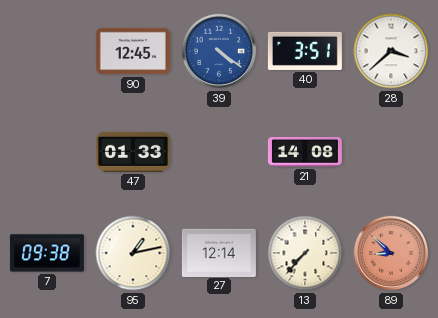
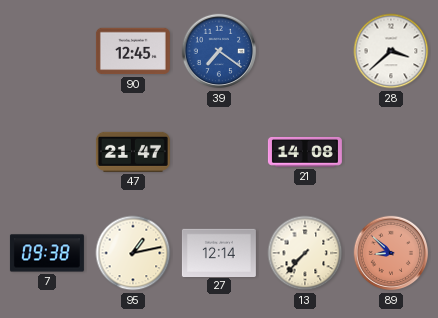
39: 4:21 -> 7:21 (219, 51)
40: 3:51 -> none (305, 51)
47: 01:33 -> 21:47 (133, 152)
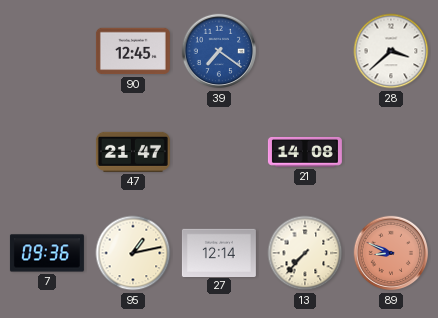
7: 09:38 -> 09:36 (47, 253)
89: 8:52 -> 8:49 (391, 253)
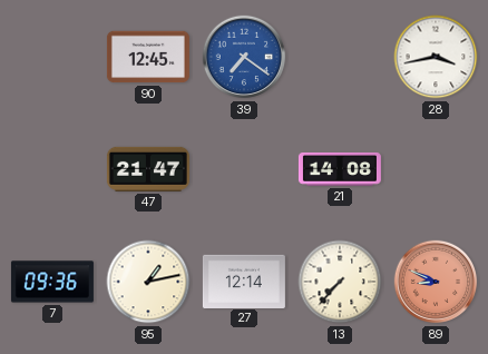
28: 3:38 -> 3:43 (436, 57)
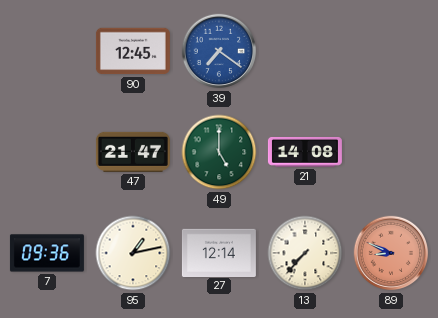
28: 3:43 -> none (436, 57)
49: none -> 5:00 (219, 152)
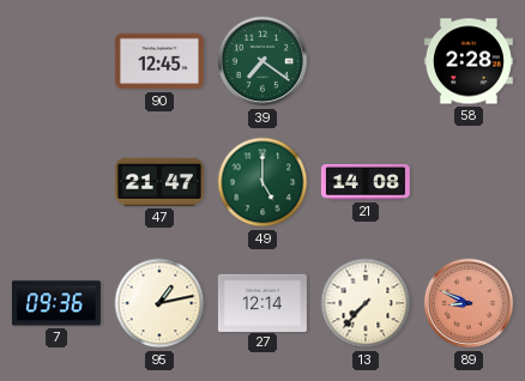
39 dial: blue -> green (262, 61)
58: none -> 2:28 (469, 61)
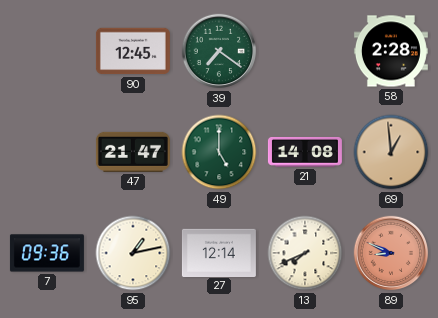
69: none -> 12:59 (391, 152)
13: 7:37 -> 7:41 (305, 253)
